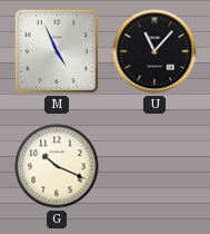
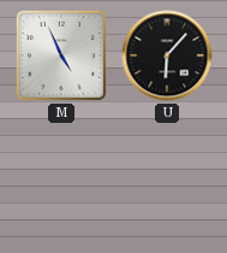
U: 11:07 -> 6:07 (167, 55)
G: 10:19 -> none (57, 166)
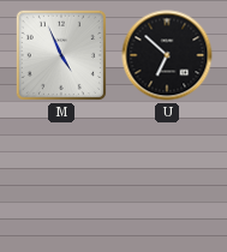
U: 6:07 -> 6:52 (167, 55)
